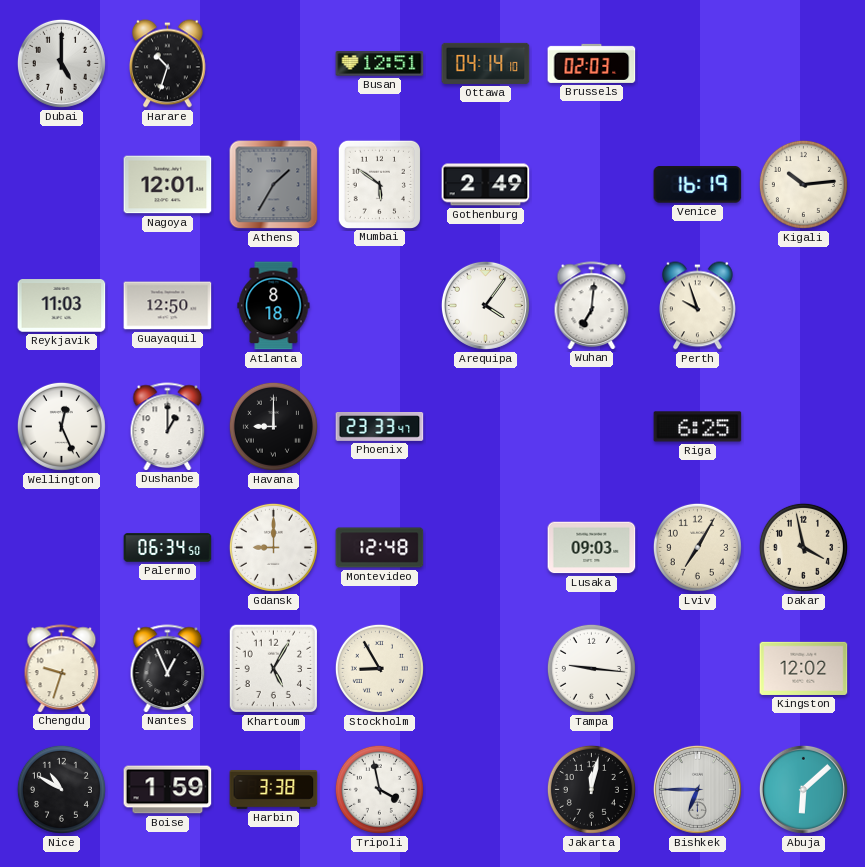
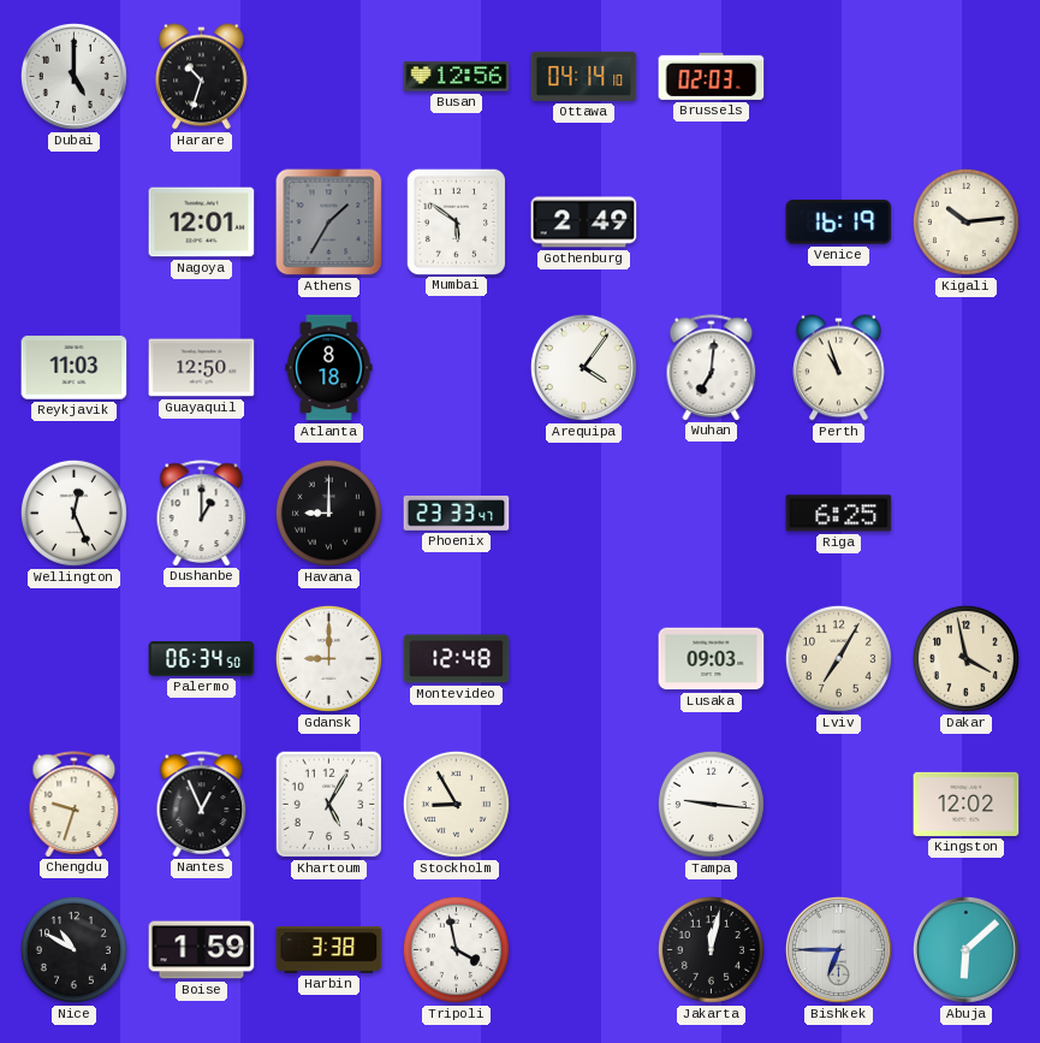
Busan: 12:51 -> 12:56 (457, 77)
Perth: 9:57 -> 10:57 (839, 368)
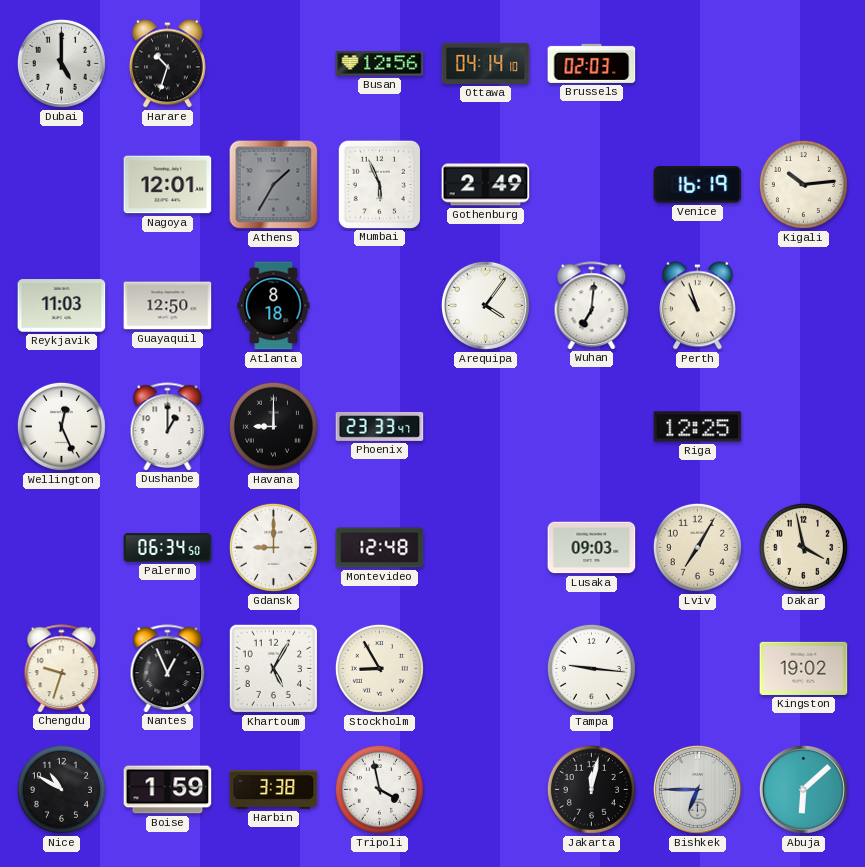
Mumbai: 5:51 -> 5:56 (379, 184)
Riga: 6:25 -> 12:25 (698, 427)
Kingston: 12:02 -> 19:02 (804, 668)
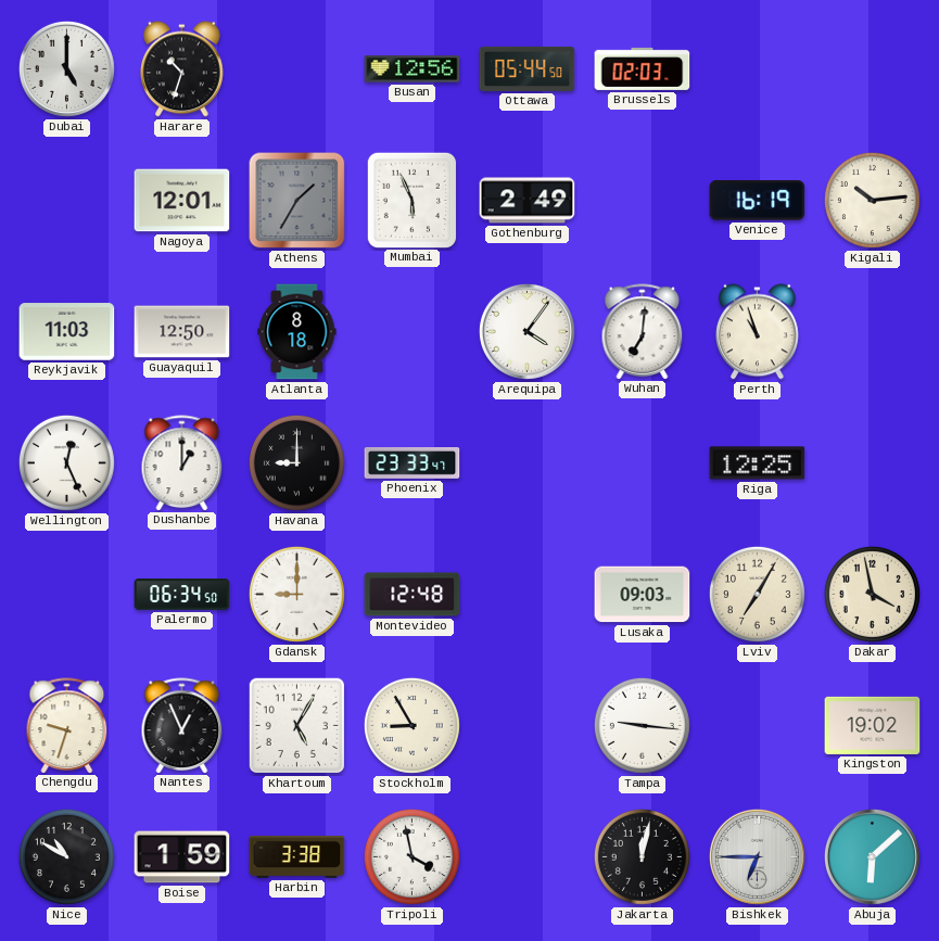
Ottawa: 04:14 -> 05:44 (528, 68)
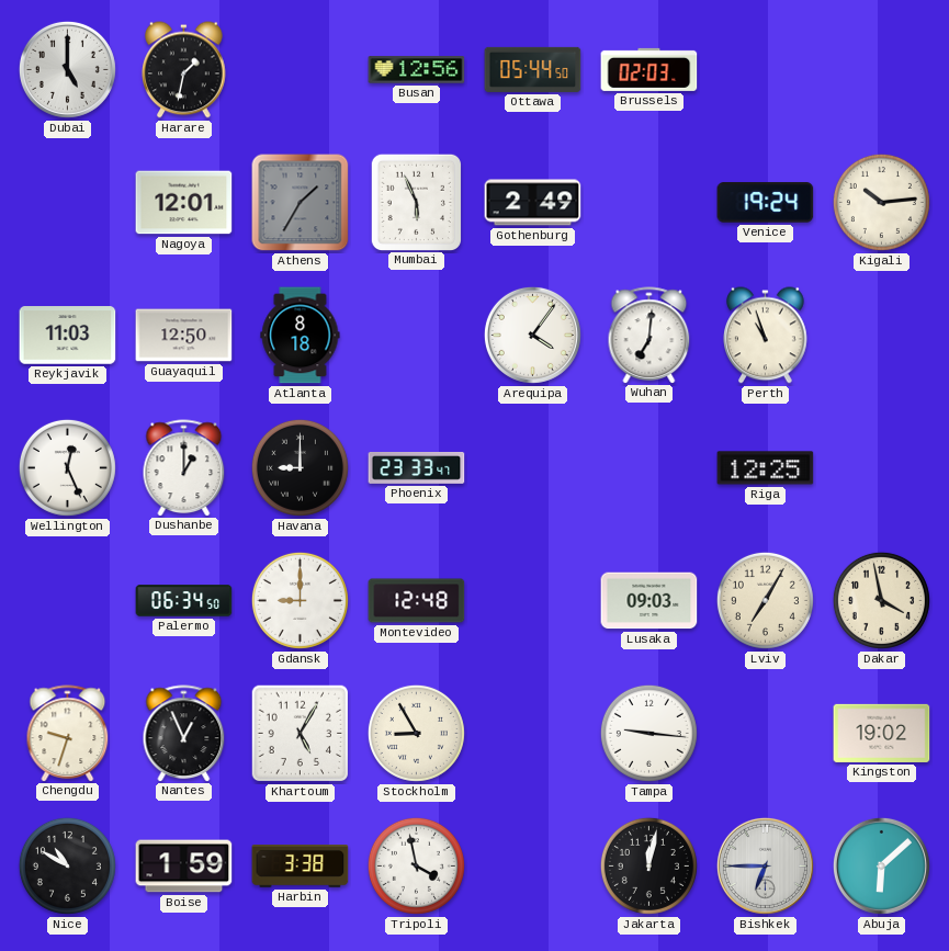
Harare: 10:33 -> 1:32 (184, 70)
Venice: 16:19 -> 19:24 (766, 203)
